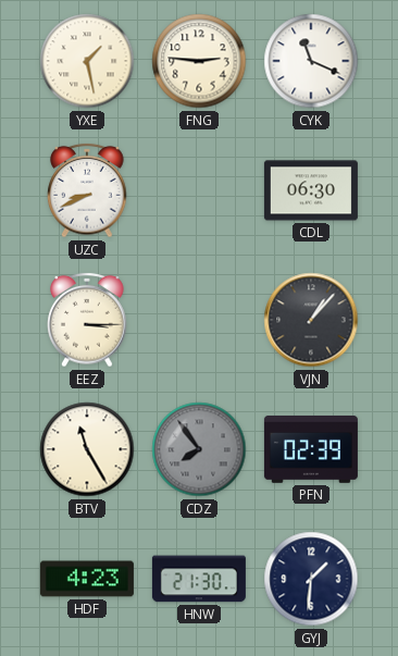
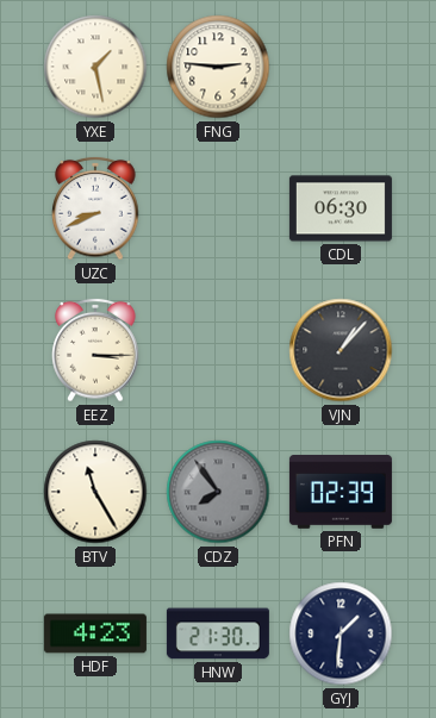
CYK: 11:19 -> none (311, 61)
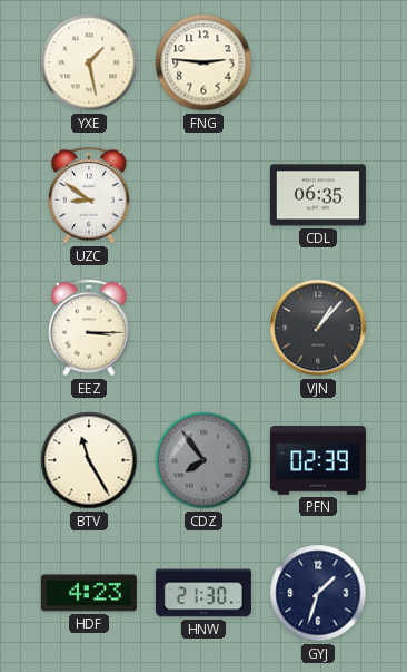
UZC: 8:41 -> 8:51 (89, 195)
CDL: 06:30 -> 06:35 (318, 195)
GYJ: 1:31 -> 1:33 (318, 593)
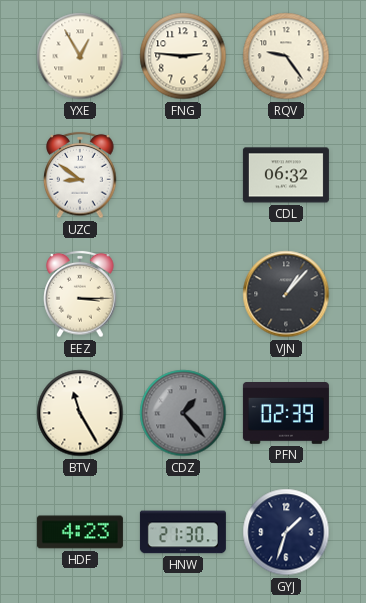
YXE: 1:28 -> 12:55 (80, 56)
RQV: none -> 9:24 (286, 56)
CDL: 06:35 -> 06:32 (286, 175)
CDZ: 7:54 -> 1:23 (183, 413)
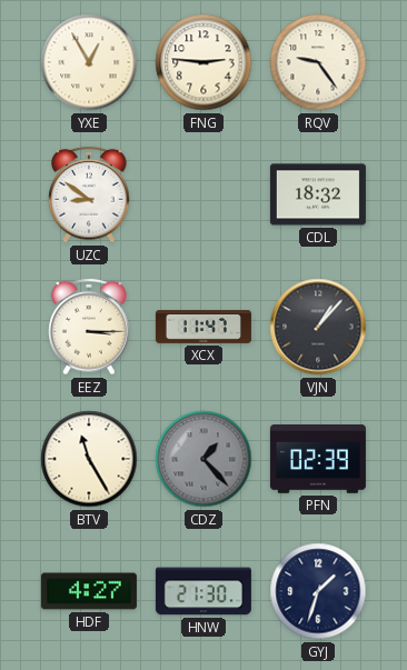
CDL: 06:32 -> 18:32 (318, 194)
XCX: none -> 11:47 (203, 328)
HDF: 4:23 -> 4:27 (89, 591)
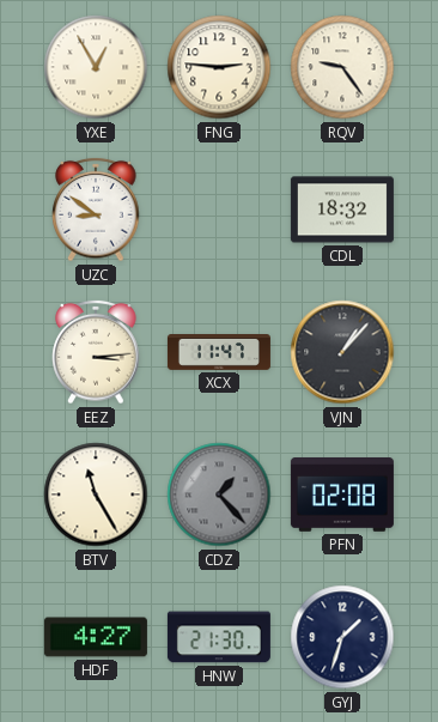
EEZ: 3:15 -> 3:14 (96, 352)
PFN: 02:39 -> 02:08 (342, 496)
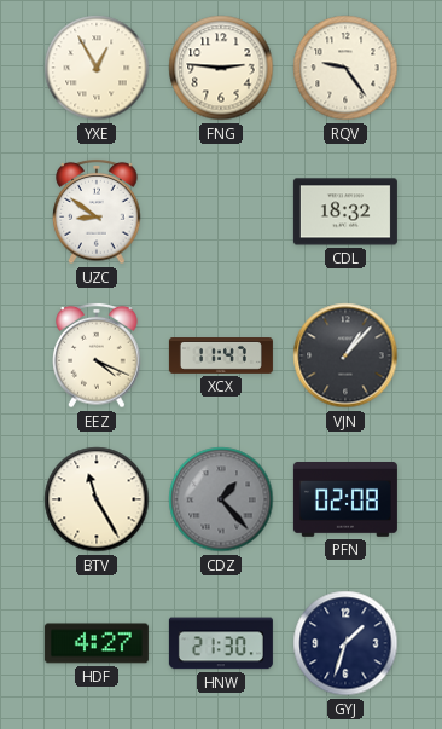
EEZ: 3:14 -> 4:19 (97, 355)
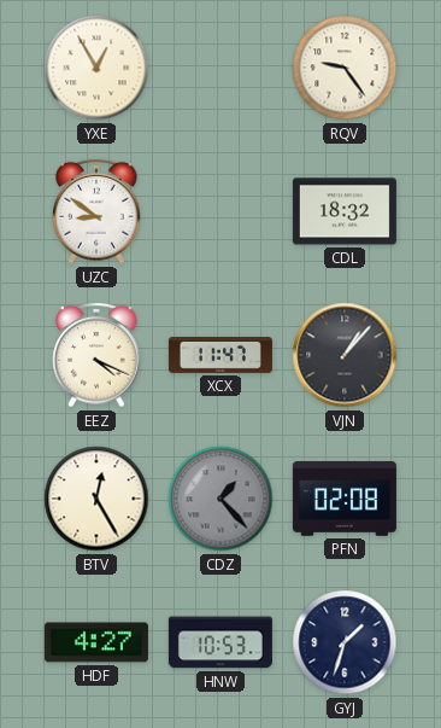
FNG: 2:46 -> none (221, 68)
BTV: 11:25 -> 12:25 (96, 499)
HNW: 21:30 -> 10:53 (220, 642)
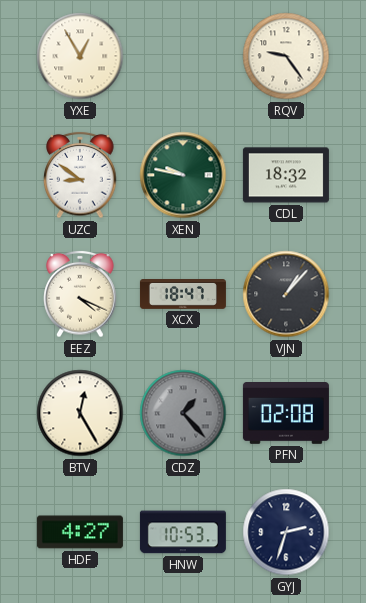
XEN: none -> 9:47 (183, 175)
XCX: 11:47 -> 18:47 (183, 295)
GYJ: 1:33 -> 2:33 (286, 532)
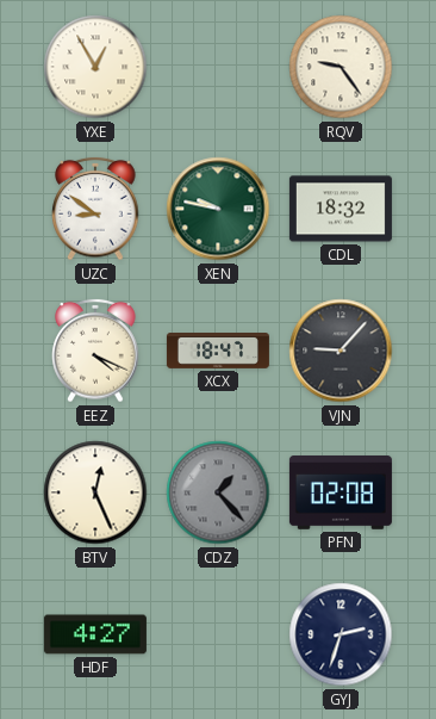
VJN: 1:07 -> 9:07 (341, 351)
BTV: 12:25 -> 12:26 (95, 492)
HNW: 10:53 -> none (183, 532)
